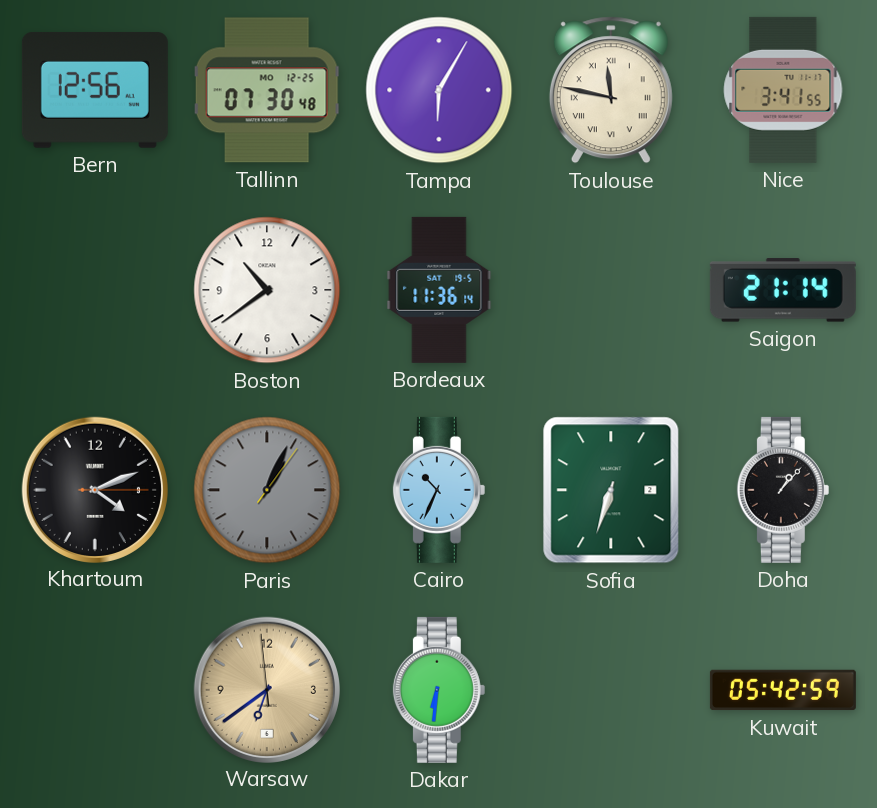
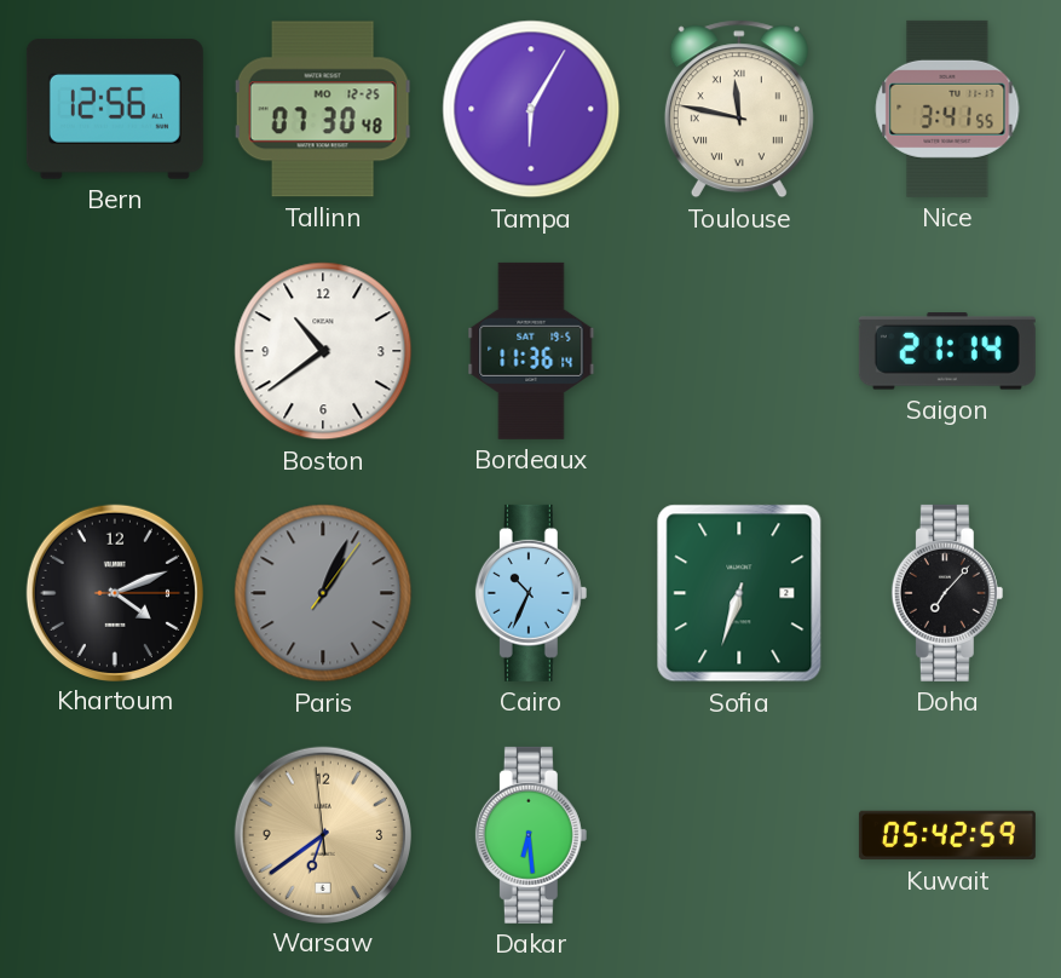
Doha: 1:07 -> 7:07 (947, 593)
Dakar: 6:31 -> 6:29 (531, 835)
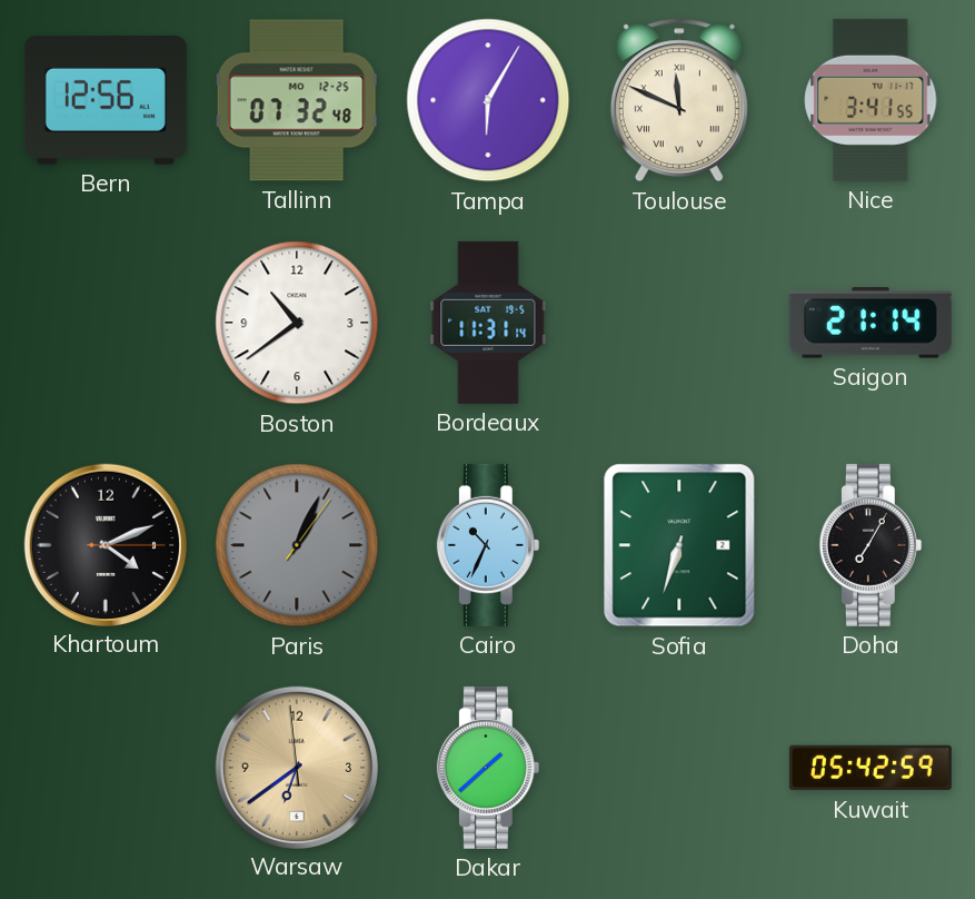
Tallinn: 07:30 -> 07:32 (297, 100)
Toulouse: 11:47 -> 11:49 (679, 100)
Bordeaux: 11:36 -> 11:31 (488, 323)
Doha: 7:07 -> 7:05 (870, 545)
Dakar: 6:29 -> 1:38 (488, 768)
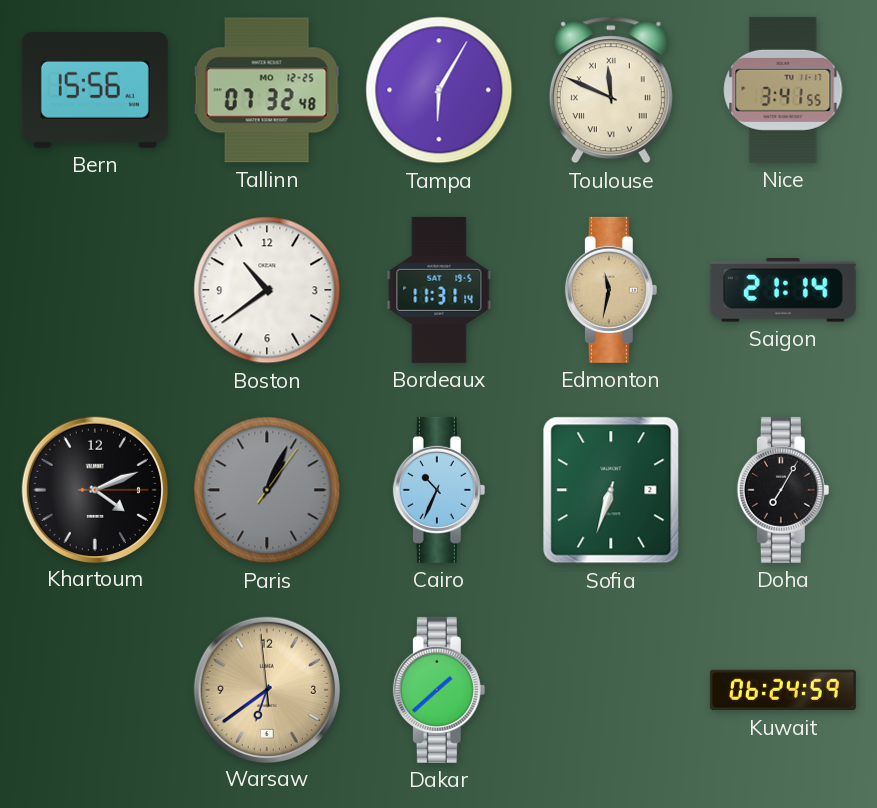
Bern: 12:56 -> 15:56 (95, 90)
Edmonton: none -> 11:32 (611, 290)
Kuwait: 05:42 -> 06:24 (783, 690)
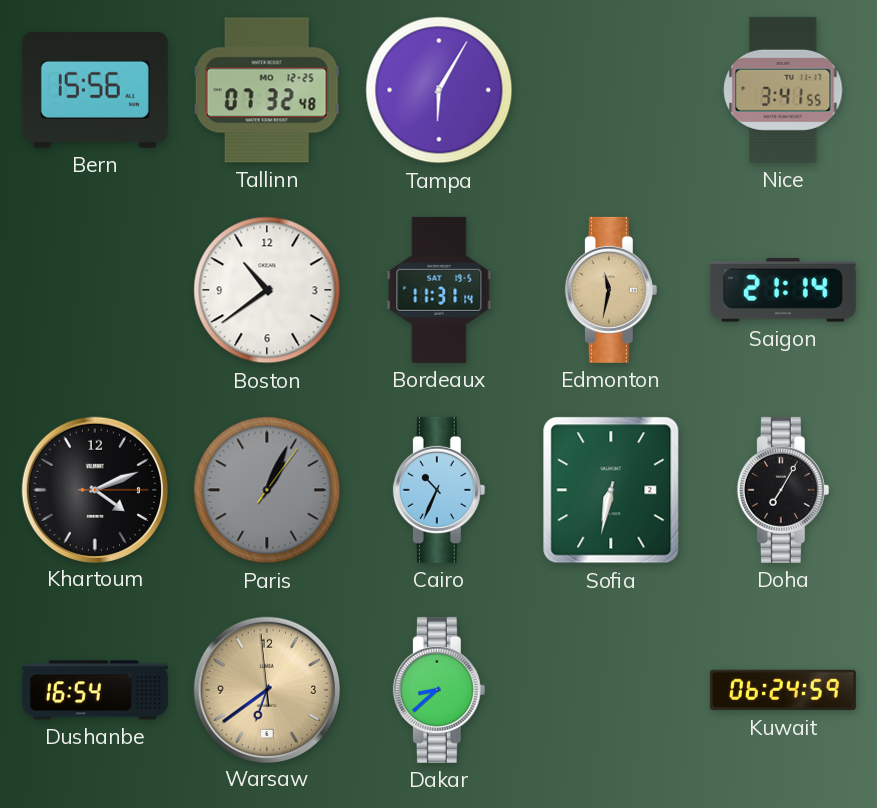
Toulouse: 11:49 -> none (611, 90)
Sofia: 6:33 -> 6:32 (611, 490)
Dushanbe: none -> 16:54 (95, 690)
Dakar: 1:38 -> 8:38 (439, 690)
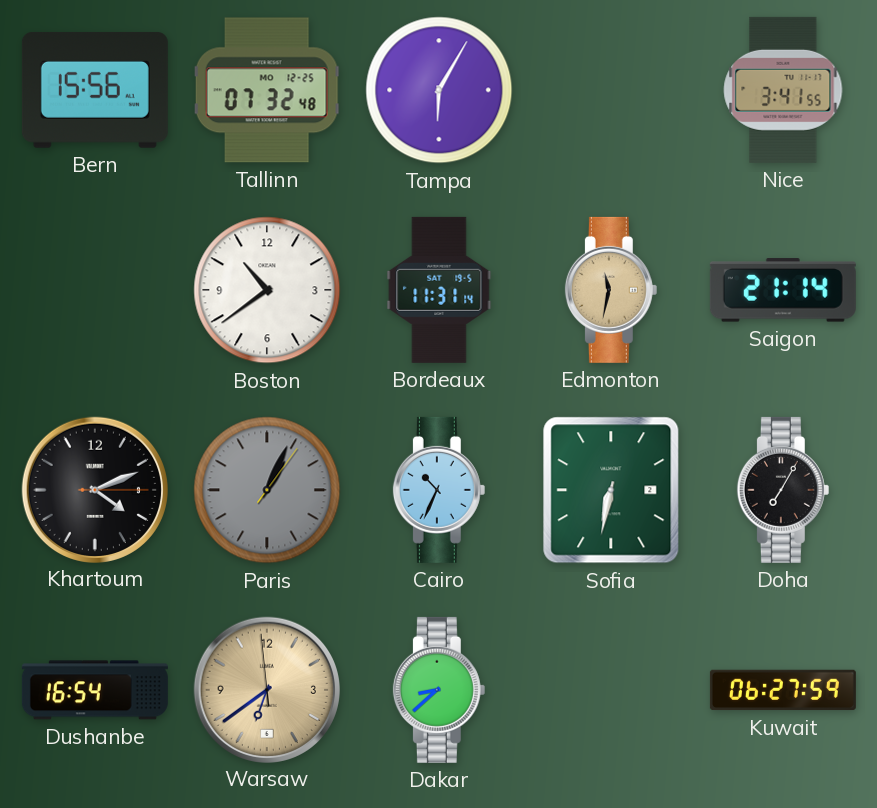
Kuwait: 06:24 -> 06:27 (783, 690)
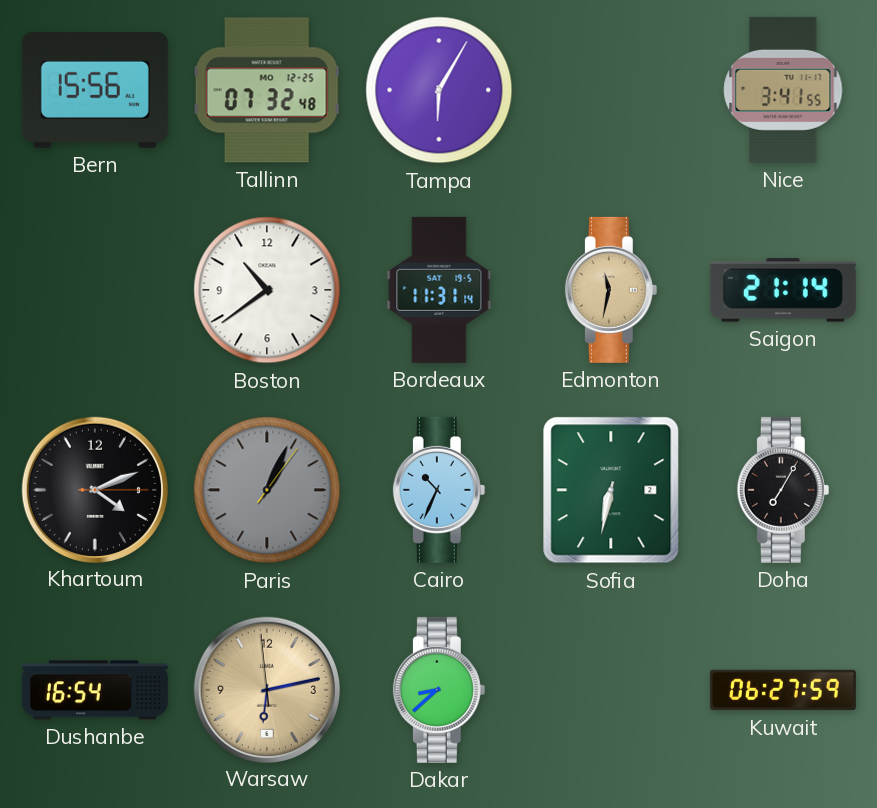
Warsaw: 6:38 -> 6:12 (266, 689)
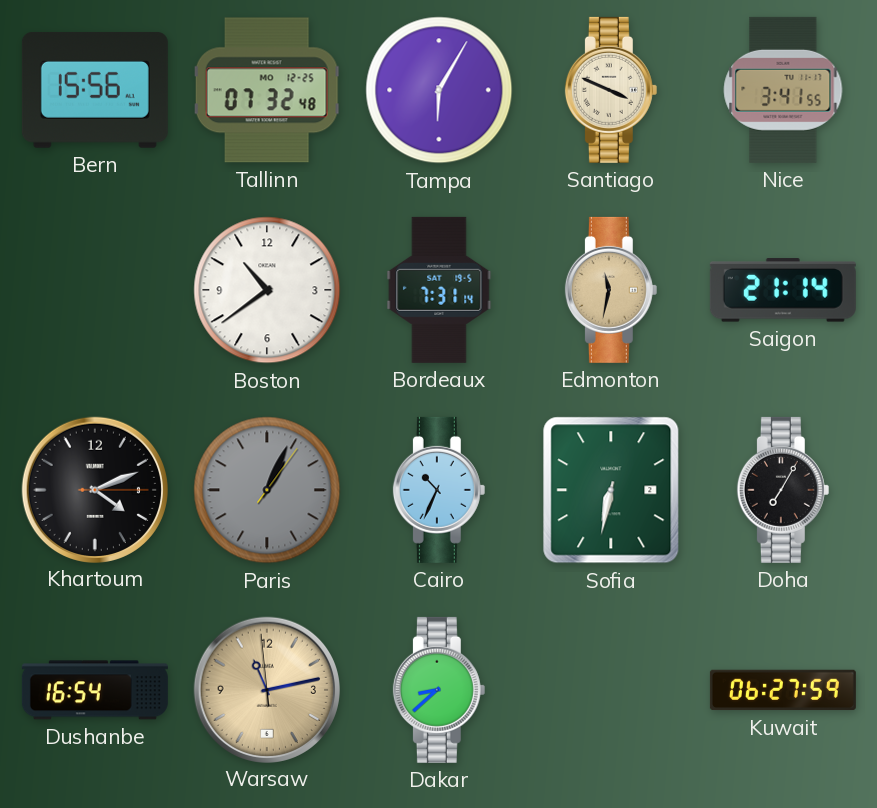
Santiago: none -> 3:49 (611, 90)
Bordeaux: 11:31 -> 7:31 (439, 290)
Warsaw: 6:12 -> 11:12 (266, 689)
